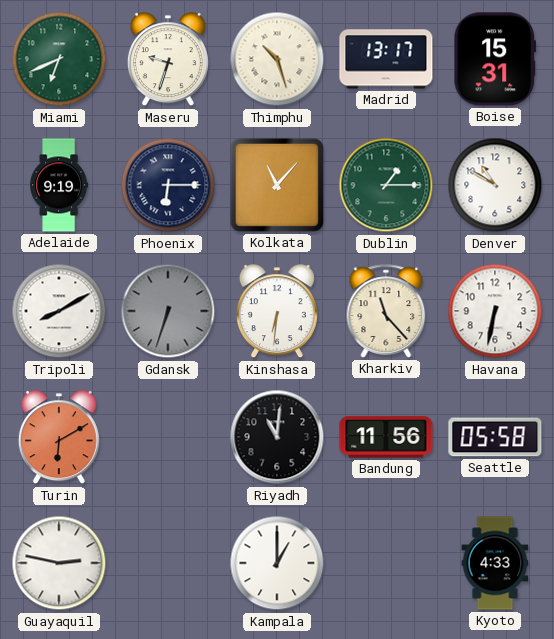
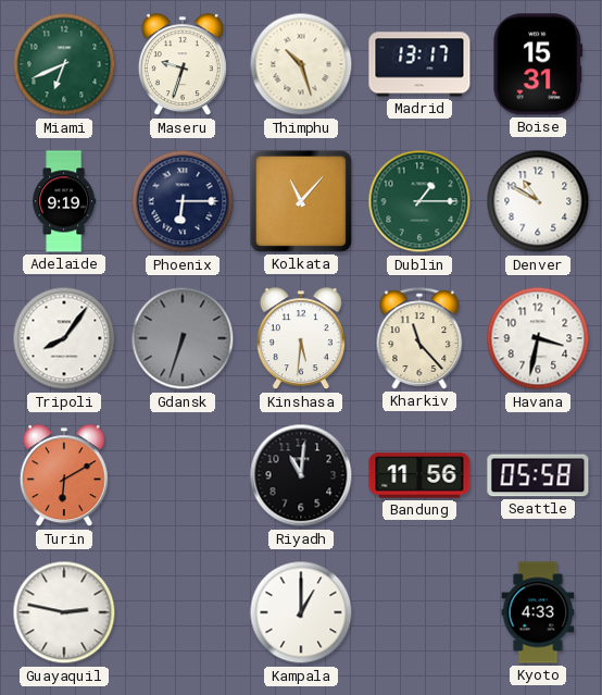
Tripoli: 8:10 -> 8:06 (64, 338)
Kinshasa: 6:31 -> 5:31 (301, 339)
Havana: 6:32 -> 3:32 (538, 338)
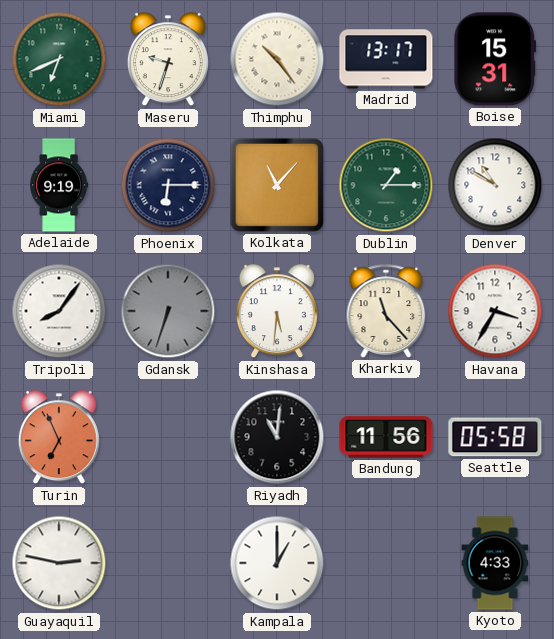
Thimphu: 10:27 -> 10:24 (277, 59)
Havana: 3:32 -> 3:35 (495, 311)
Turin: 6:10 -> 6:56 (59, 438)
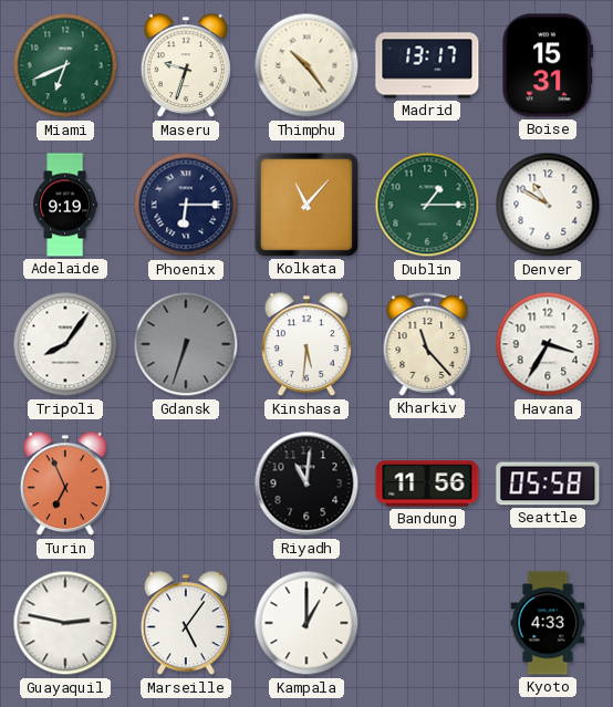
Marseille: none -> 5:06 (186, 624)
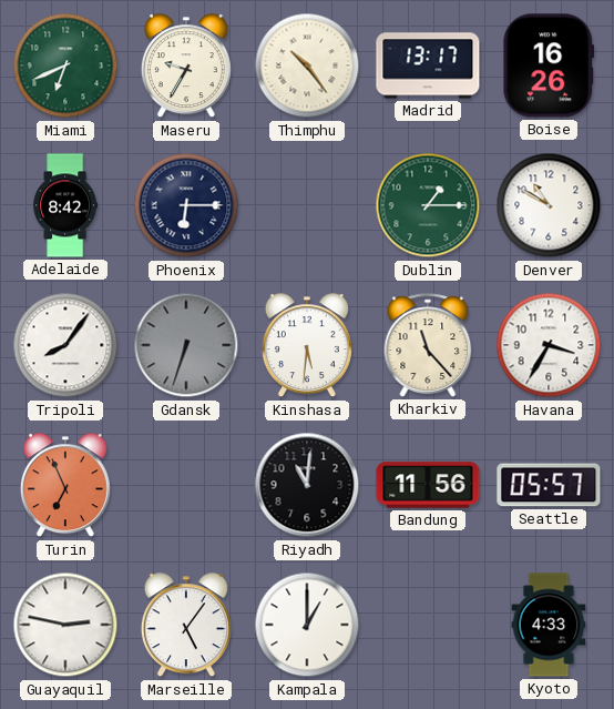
Maseru: 9:33 -> 9:35 (186, 67)
Boise: 15:31 -> 16:26 (549, 65)
Adelaide: 9:19 -> 8:42 (65, 205)
Kolkata: 11:07 -> none (306, 205)
Seattle: 05:58 -> 05:57 (549, 485)
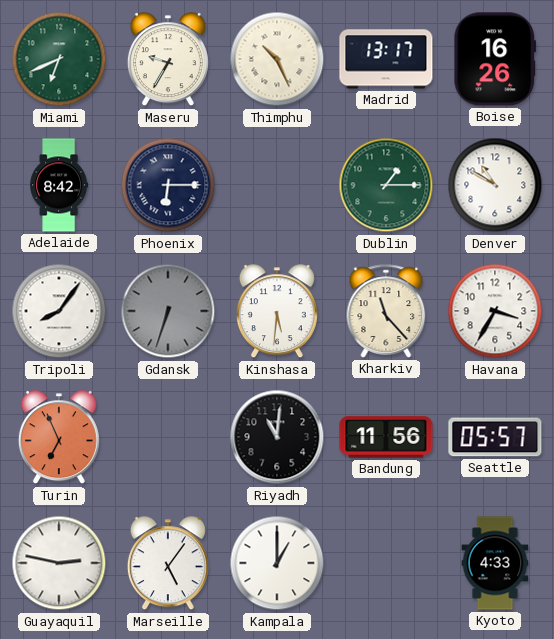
Thimphu: 10:24 -> 10:26 (277, 59)
